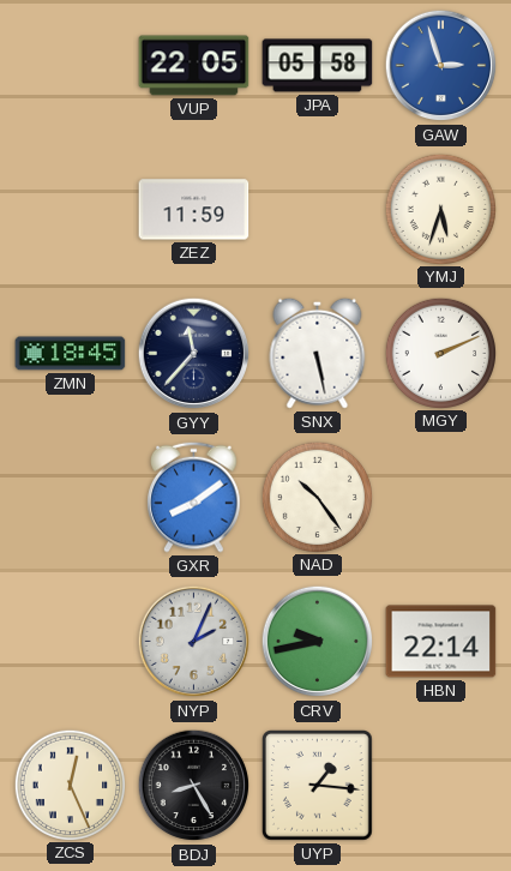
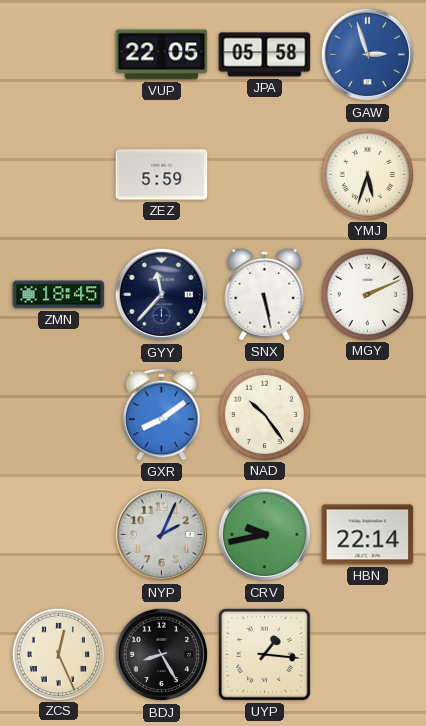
ZEZ: 11:59 -> 5:59 (162, 175)
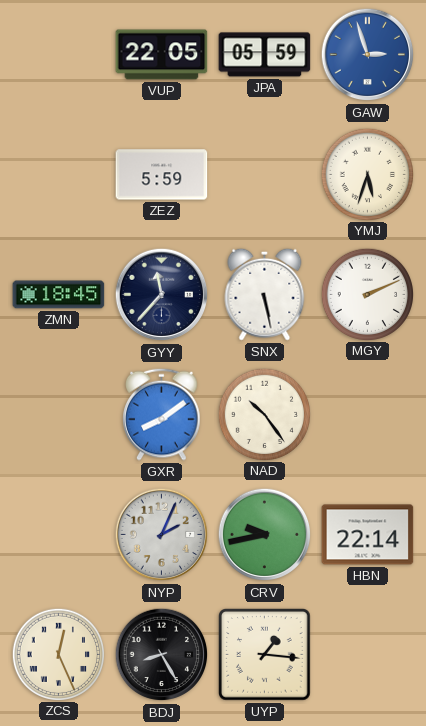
JPA: 05:58 -> 05:59 (265, 55)
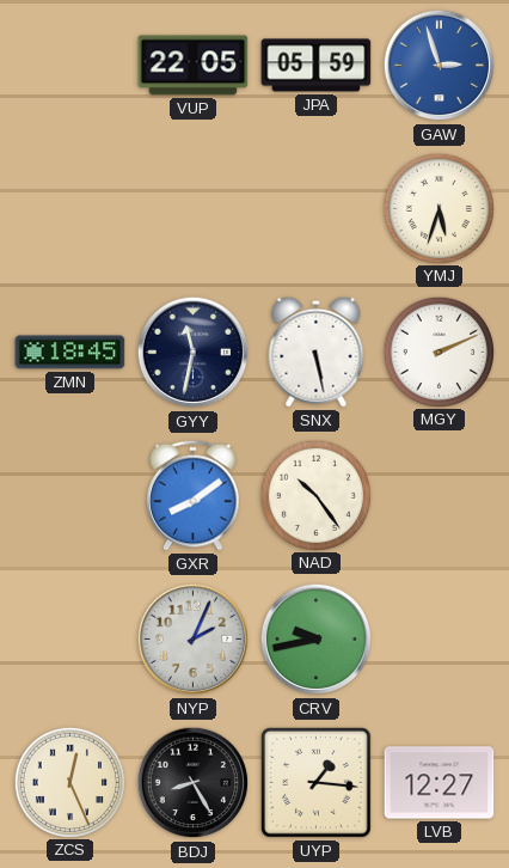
ZEZ: 5:59 -> none (162, 175)
GYY: 11:37 -> 11:32 (194, 353)
HBN: 22:14 -> none (368, 535)
LVB: none -> 12:27 (440, 783)
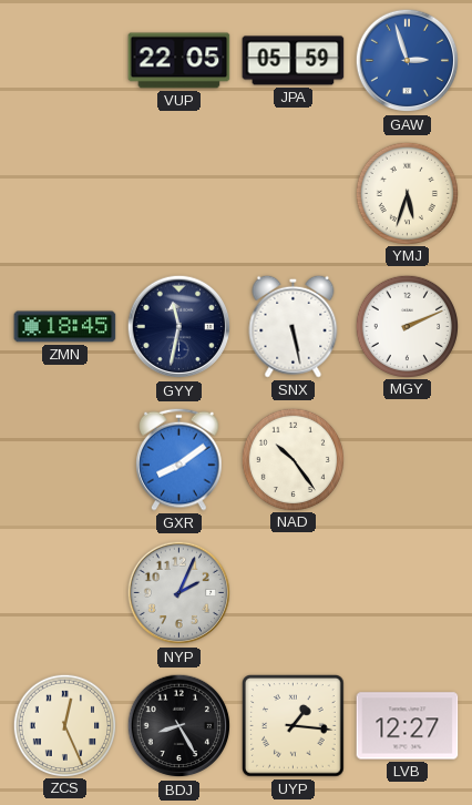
CRV: 9:43 -> none (317, 640)
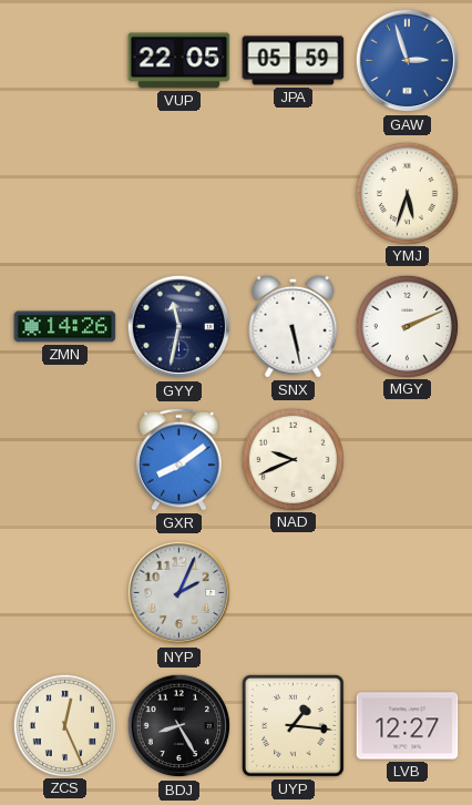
ZMN: 18:45 -> 14:26 (65, 327)
NAD: 10:24 -> 9:41 (293, 459)
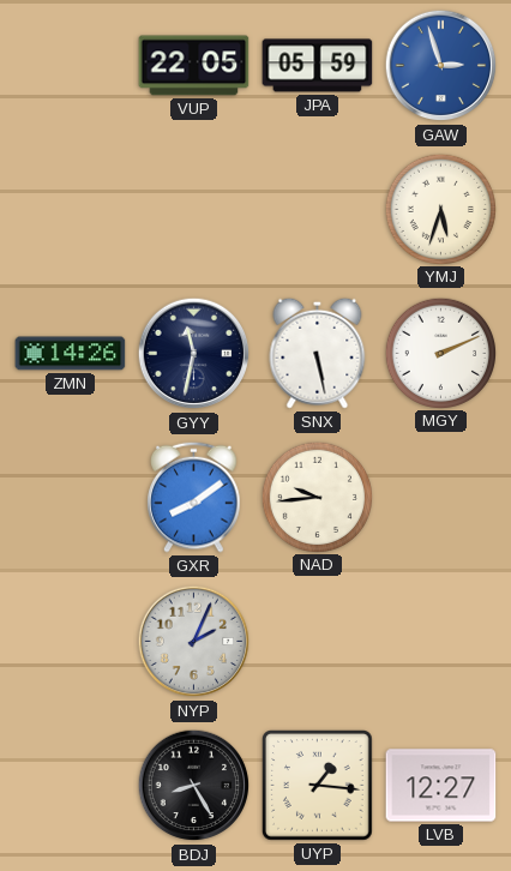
NAD: 9:41 -> 9:44 (317, 497)
ZCS: 12:26 -> none (64, 725)
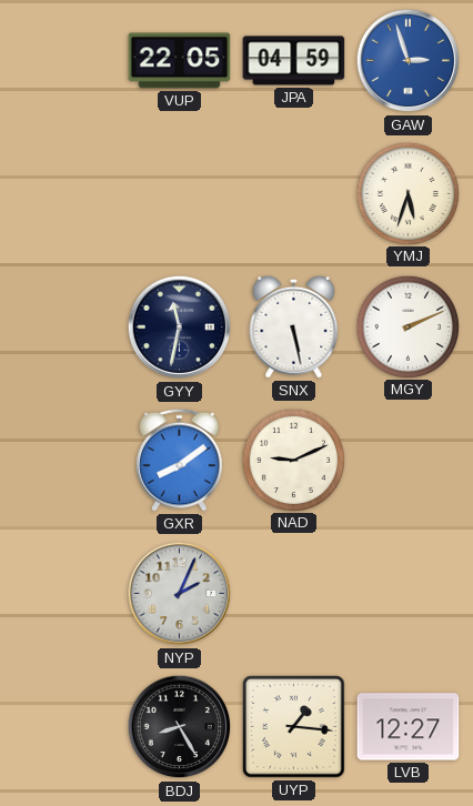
JPA: 05:59 -> 04:59 (294, 61)
ZMN: 14:26 -> none (71, 354)
NAD: 9:44 -> 9:11 (293, 460)
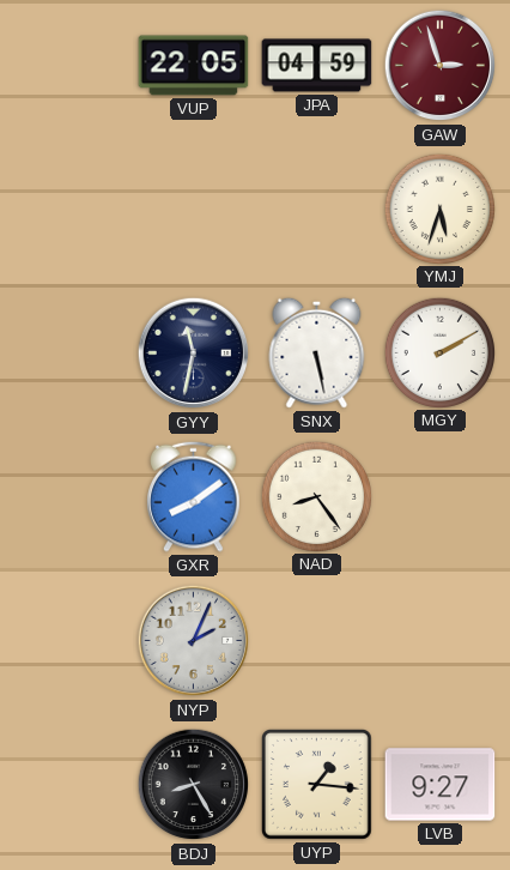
GAW dial: blue -> burgundy (441, 66)
MGY: 2:11 -> 2:10 (439, 352)
NAD: 9:11 -> 8:24 (316, 496)
LVB: 12:27 -> 9:27 (441, 785)
